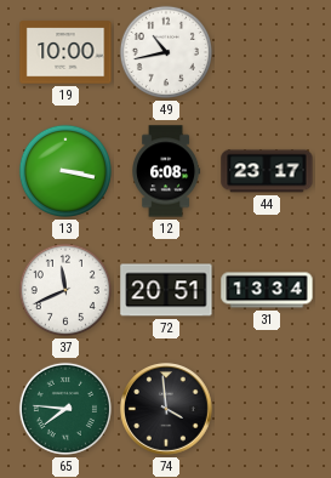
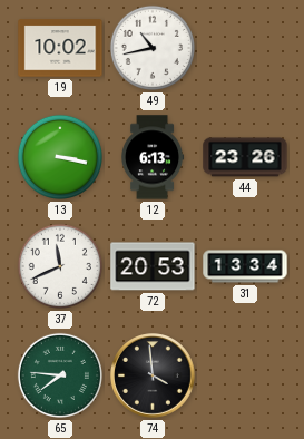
19: 10:00 -> 10:02 (60, 48)
12: 6:08 -> 6:13 (154, 157)
44: 23:17 -> 23:26 (245, 157)
72: 20:51 -> 20:53 (153, 266)
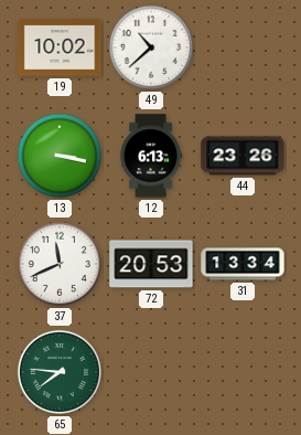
49: 10:43 -> 10:38 (151, 47)
74: 3:59 -> none (153, 375)
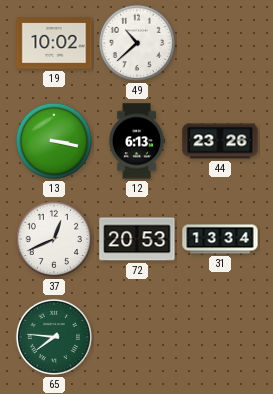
37: 11:41 -> 12:41 (54, 239)
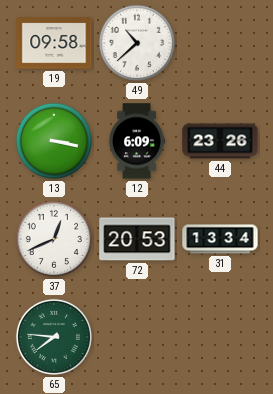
19: 10:02 -> 09:58 (54, 43)
12: 6:13 -> 6:09 (138, 141)
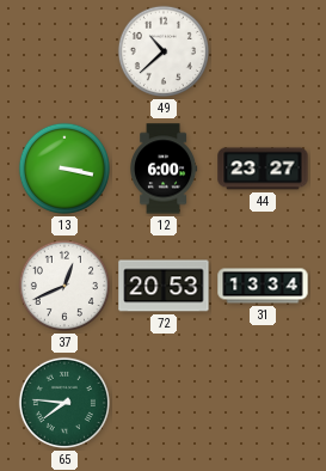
19: 09:58 -> none (54, 43)
12: 6:09 -> 6:00 (165, 169)
44: 23:26 -> 23:27 (263, 169)
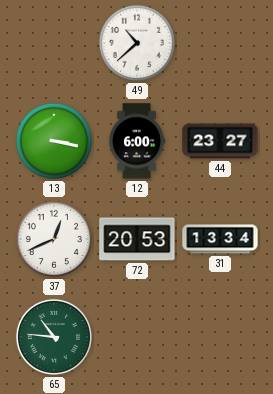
65: 7:46 -> 10:46 (54, 337)
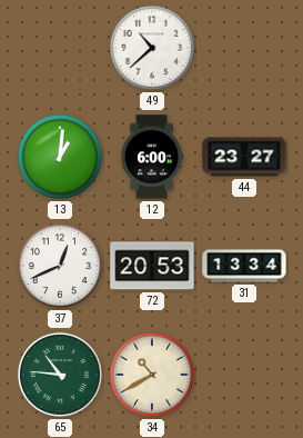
13: 3:17 -> 1:01 (60, 157)
34: none -> 10:40 (152, 375)
